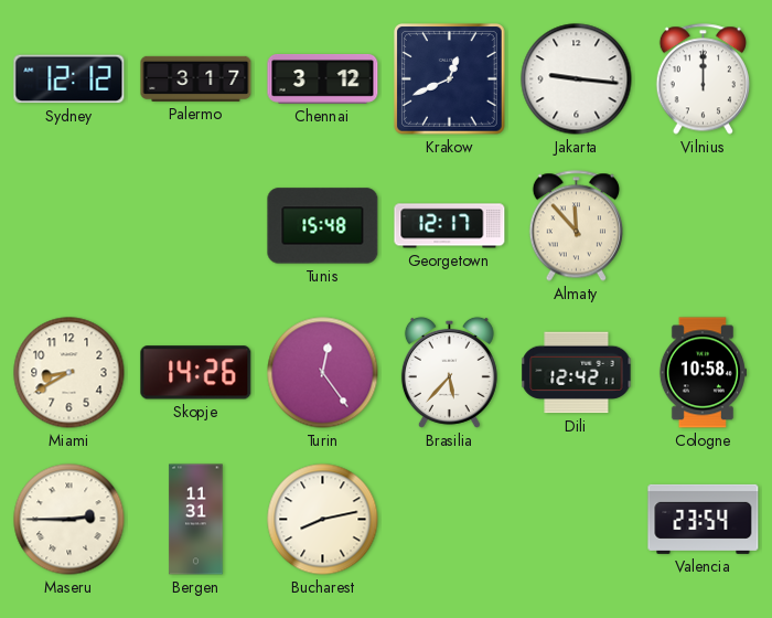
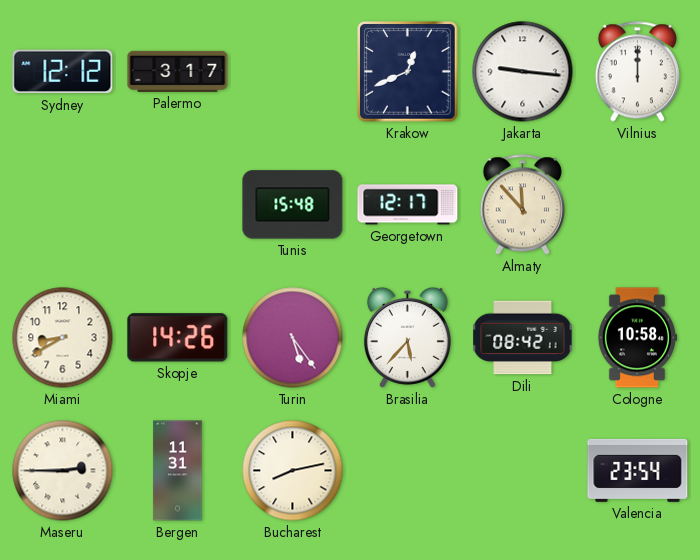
Chennai: 3:12 -> none (323, 78)
Turin: 12:24 -> 5:24 (293, 338)
Dili: 12:42 -> 08:42 (523, 338)
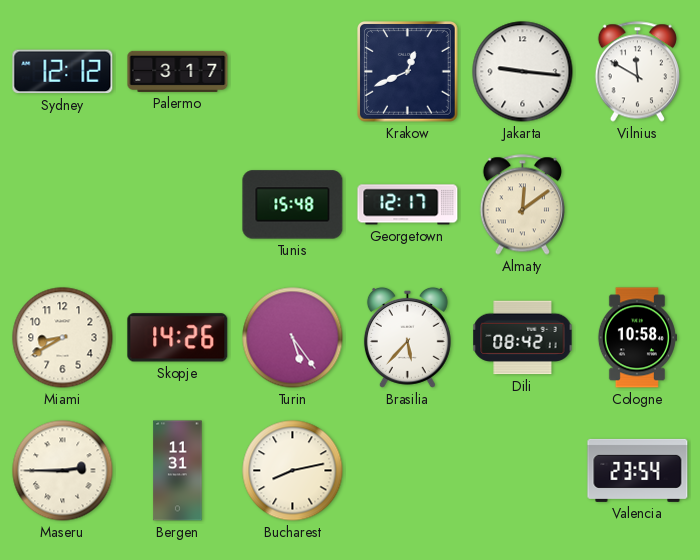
Vilnius: 12:00 -> 11:50 (637, 72)
Almaty: 11:53 -> 12:09 (522, 205)
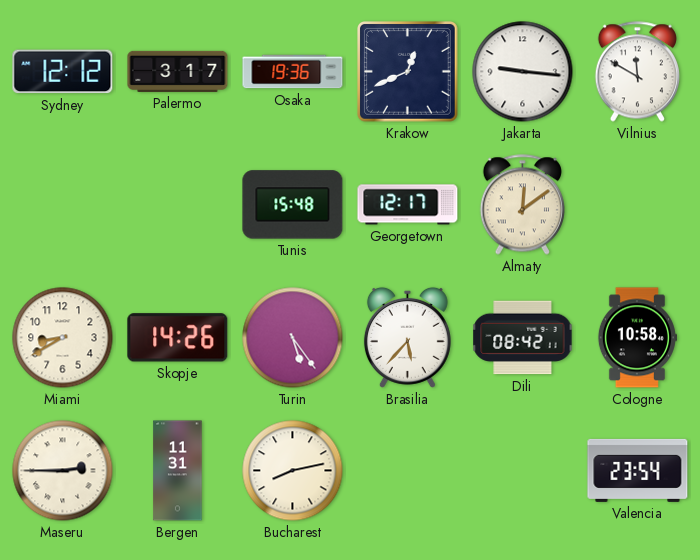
Osaka: none -> 19:36 (293, 72)
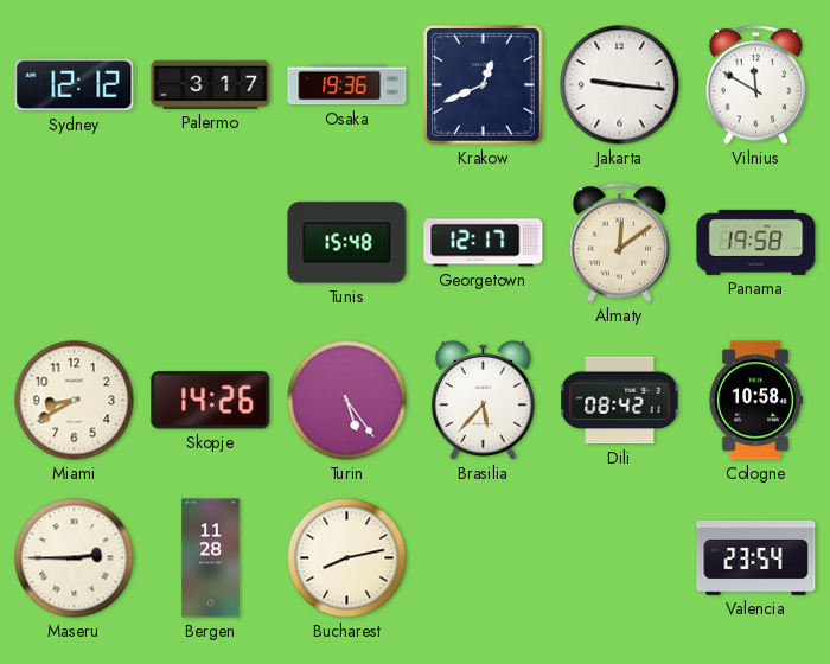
Panama: none -> 19:58 (756, 242)
Bergen: 11:31 -> 11:28 (211, 558)
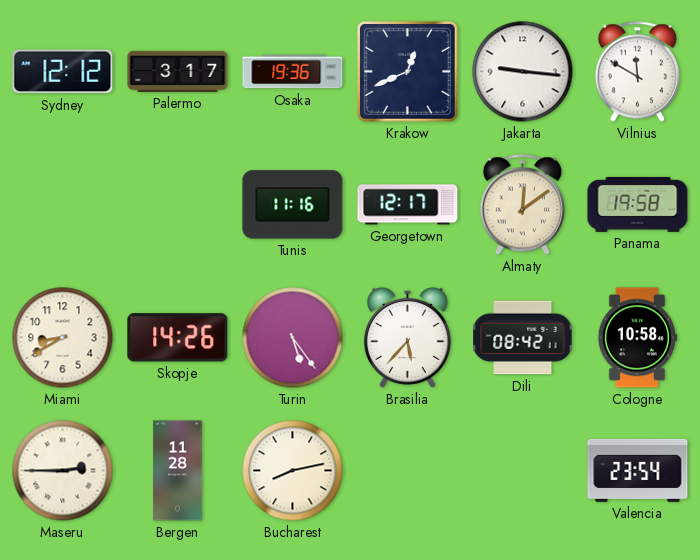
Tunis: 15:48 -> 11:16 (293, 205)
